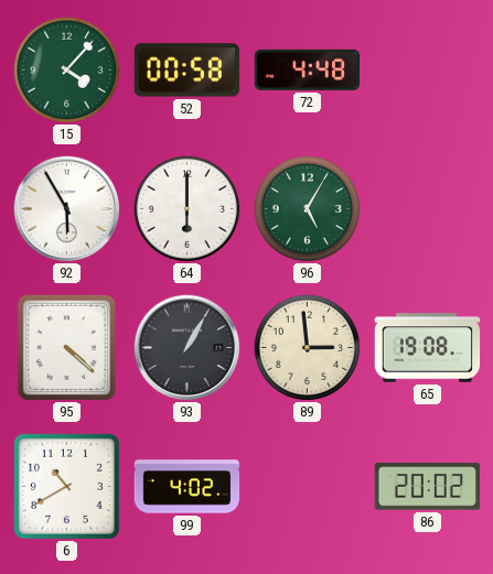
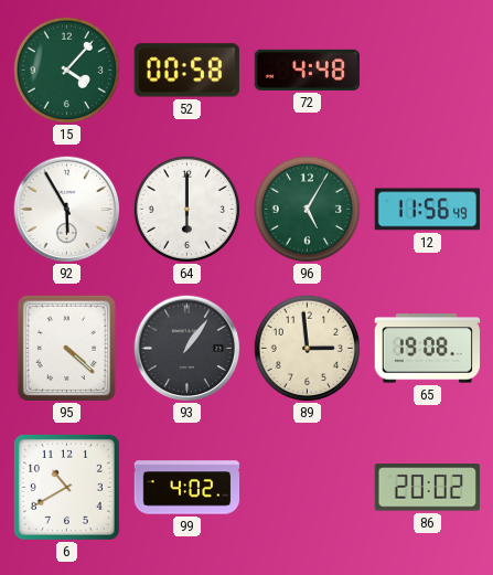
12: none -> 11:56 (427, 210)
93: 1:05 -> 1:06 (187, 349)
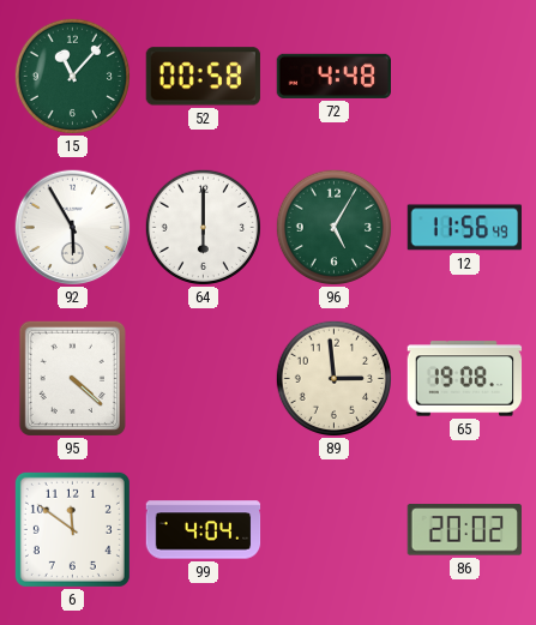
15: 4:07 -> 11:07 (72, 76)
93: 1:06 -> none (187, 349)
6: 10:40 -> 11:51 (72, 529)
99: 4:02 -> 4:04 (204, 530)
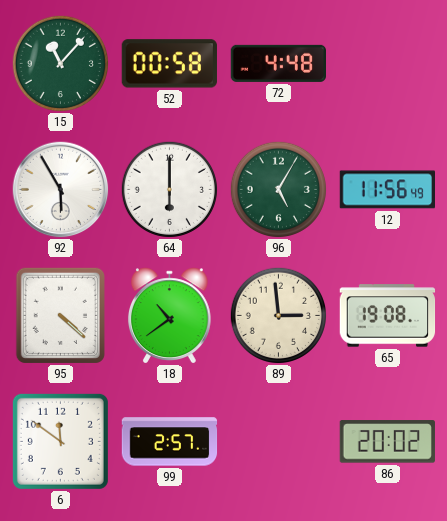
18: none -> 10:39 (169, 315)
99: 4:04 -> 2:57 (170, 442)
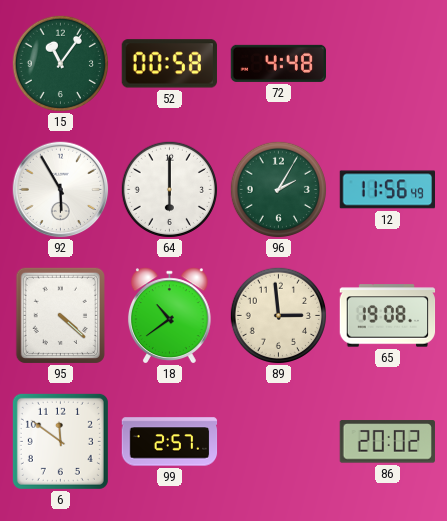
15: 11:07 -> 11:06 (60, 63)
96: 5:05 -> 2:05 (278, 189)
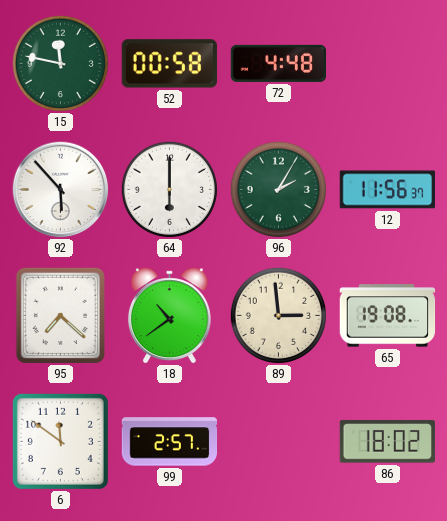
15: 11:06 -> 11:47 (60, 63)
92: 5:55 -> 5:53 (61, 190)
12: 11:56:49 -> 11:56:37 (387, 190)
95: 4:22 -> 7:22 (60, 315)
86: 20:02 -> 18:02 (387, 442)
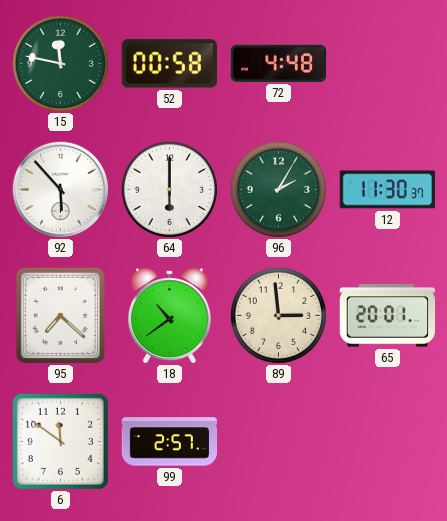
12: 11:56 -> 11:30 (387, 190)
65: 19:08 -> 20:01 (388, 316)
86: 18:02 -> none (387, 442)
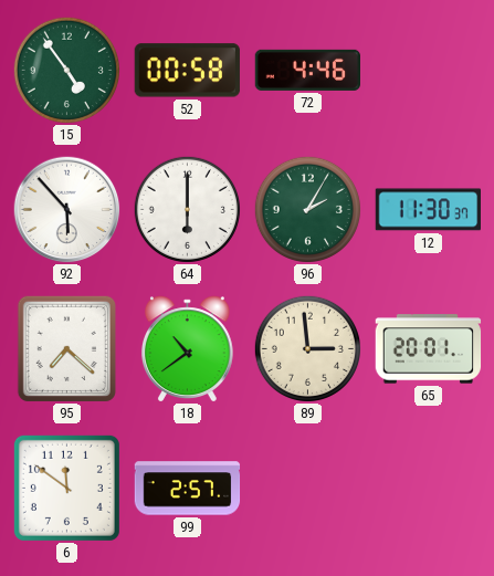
15: 11:47 -> 4:54 (66, 70)
72: 4:48 -> 4:46 (307, 70)
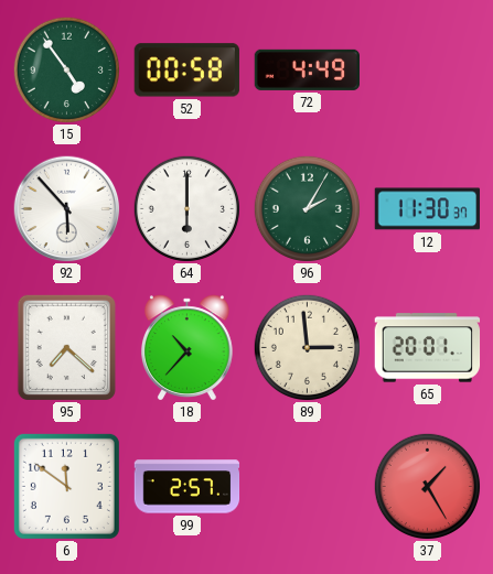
72: 4:46 -> 4:49 (307, 69)
18: 10:39 -> 10:37 (186, 347)
37: none -> 1:25 (427, 486)
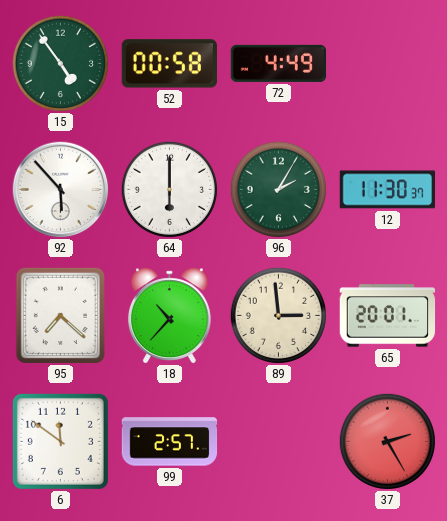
37: 1:25 -> 2:25 (387, 441)
